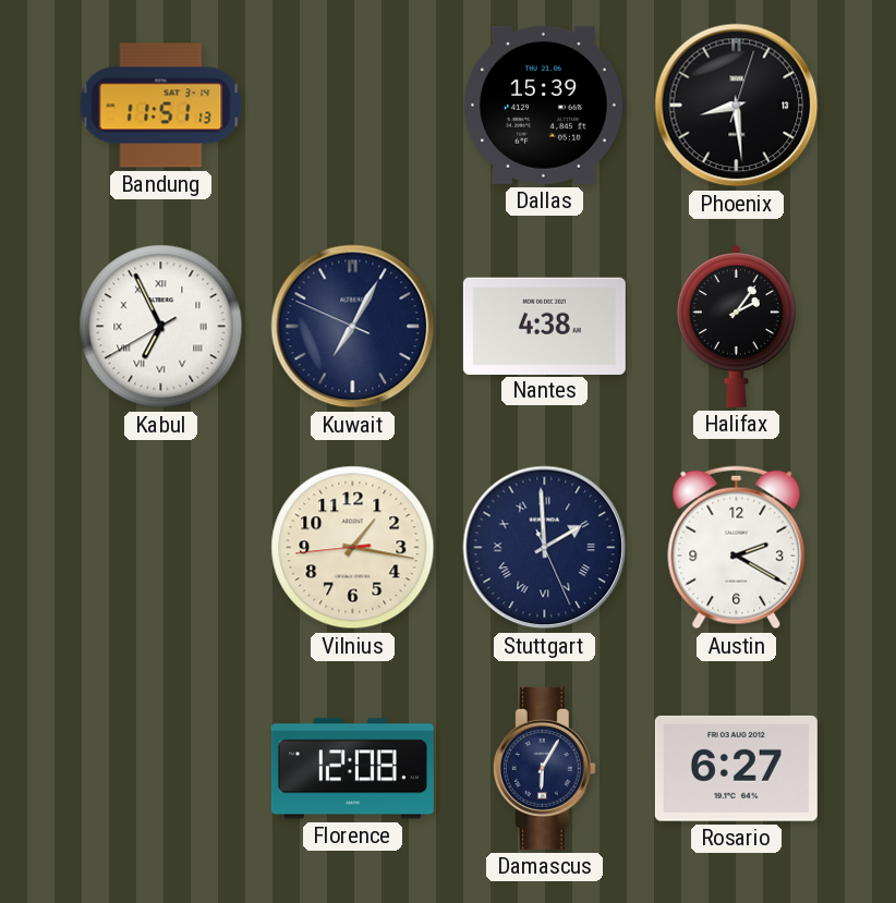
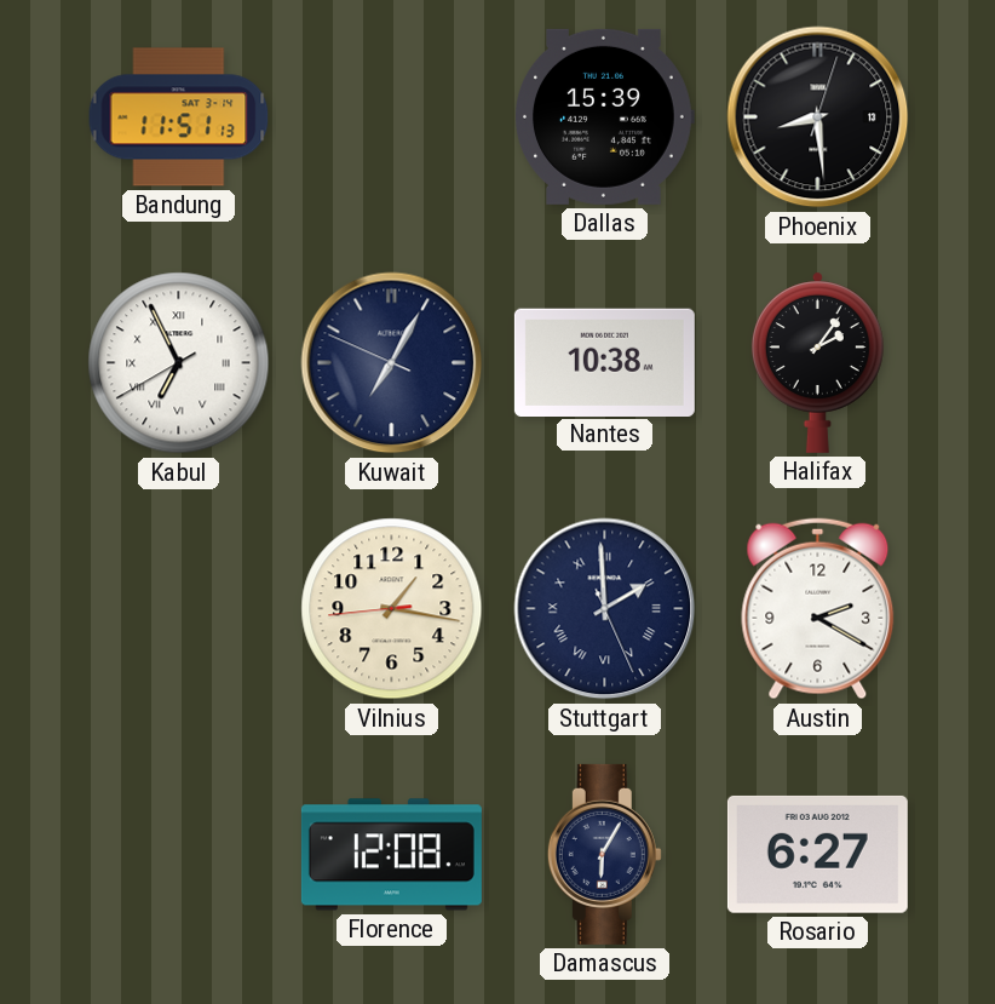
Nantes: 4:38 -> 10:38 (604, 362)
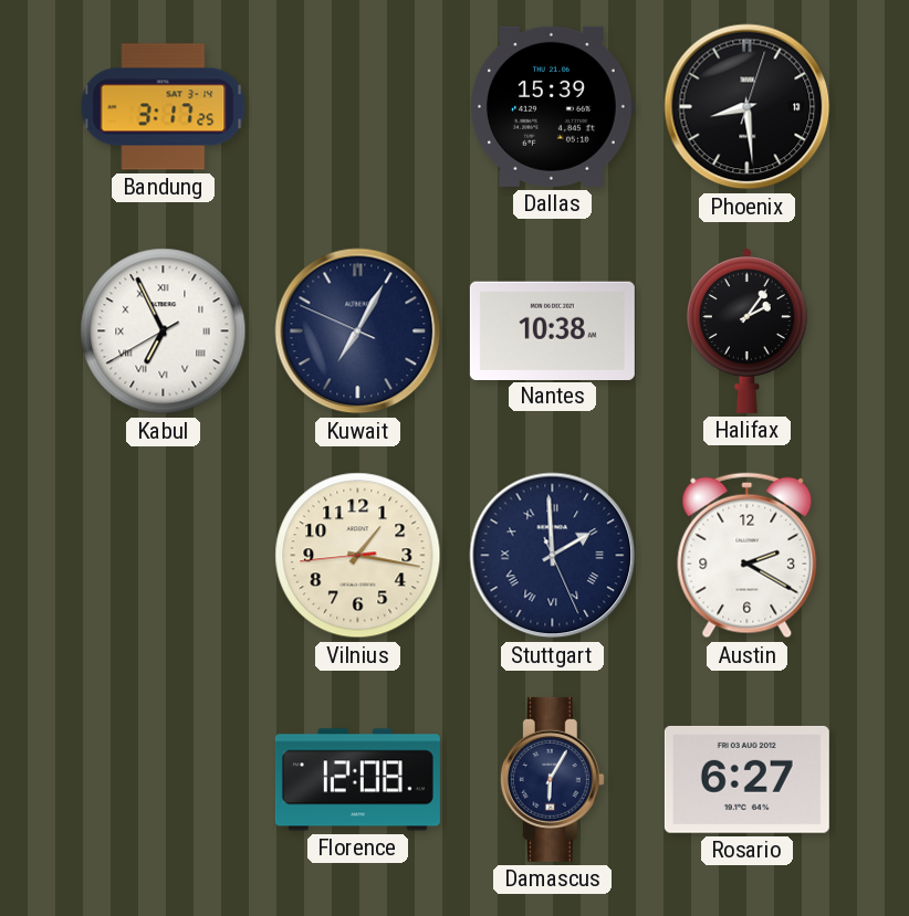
Bandung: 11:51 -> 3:17 (164, 107)
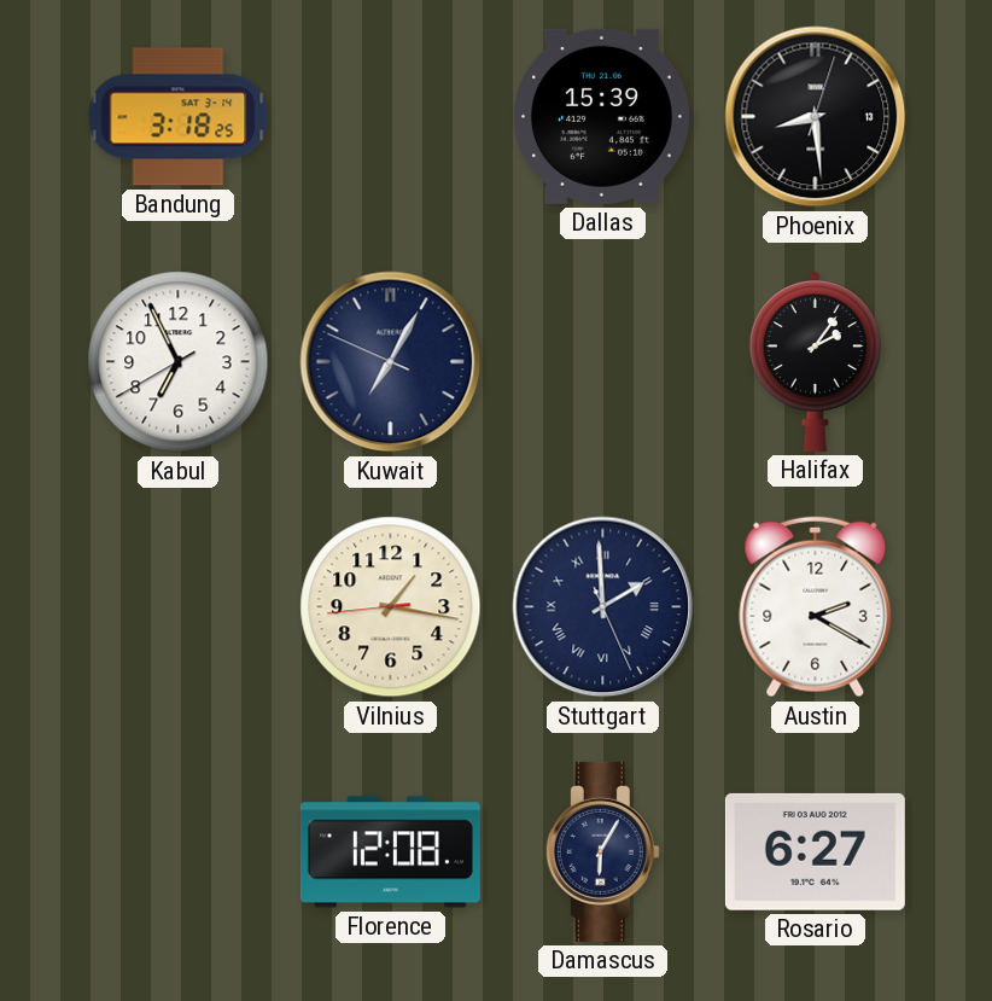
Bandung: 3:17 -> 3:18 (179, 117)
Kabul numerals: Roman -> Arabic (179, 362)
Nantes: 10:38 -> none (552, 330)
